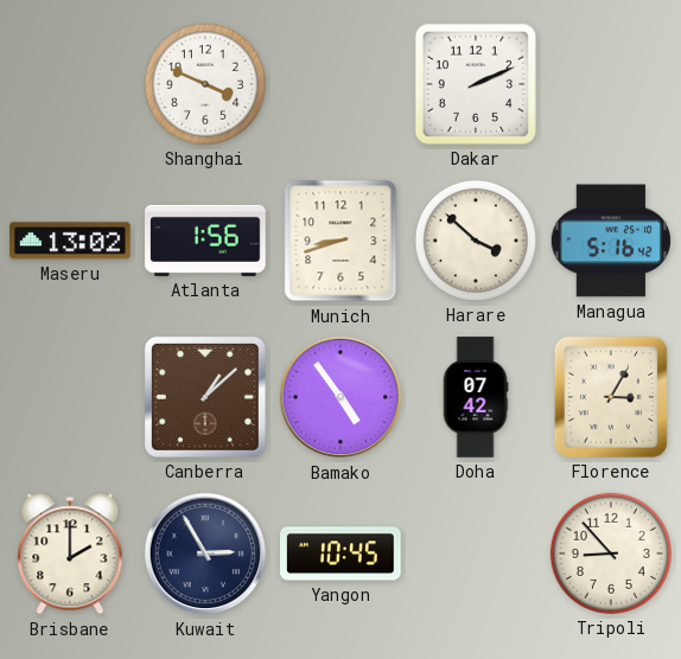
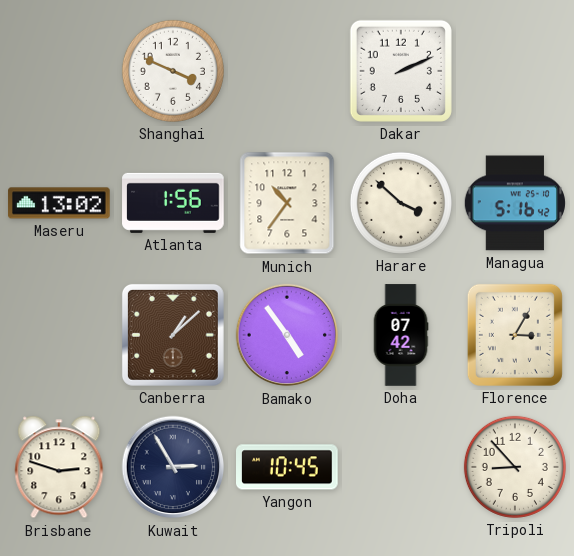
Munich: 8:42 -> 10:36 (287, 203)
Brisbane: 2:00 -> 2:48 (59, 467)
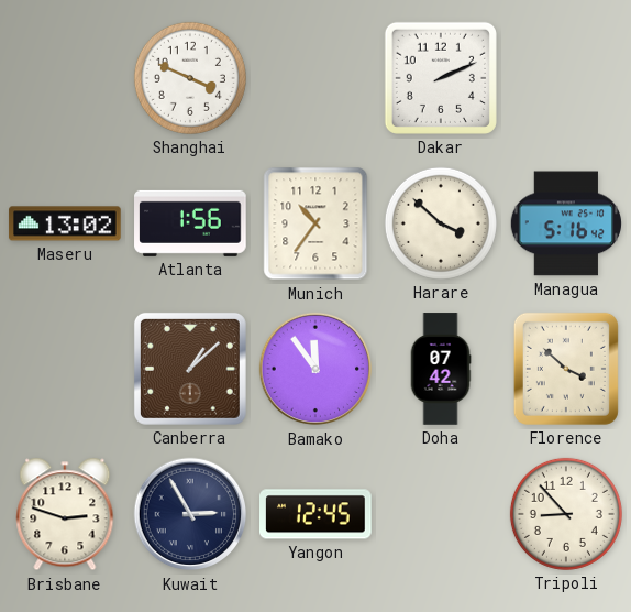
Bamako: 4:54 -> 11:54 (315, 369)
Florence: 3:05 -> 3:52 (566, 369)
Yangon: 10:45 -> 12:45 (317, 514)
